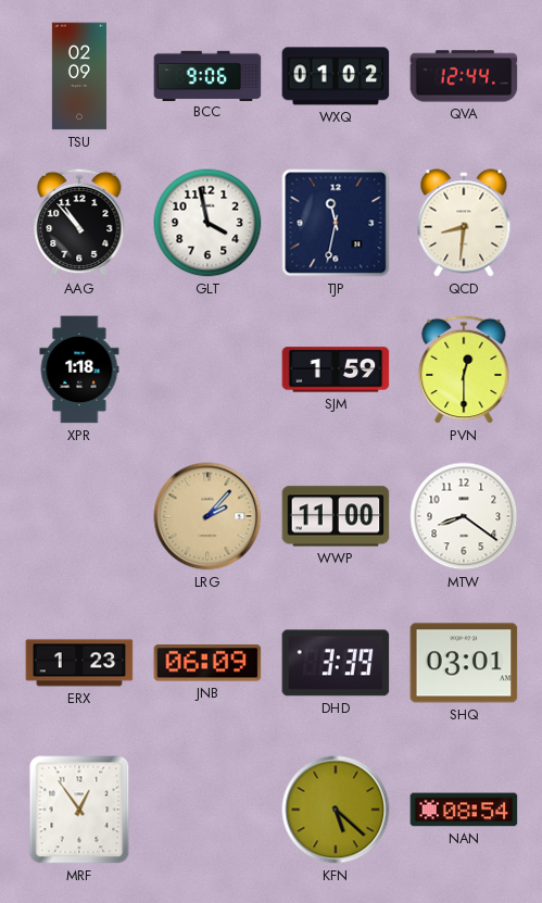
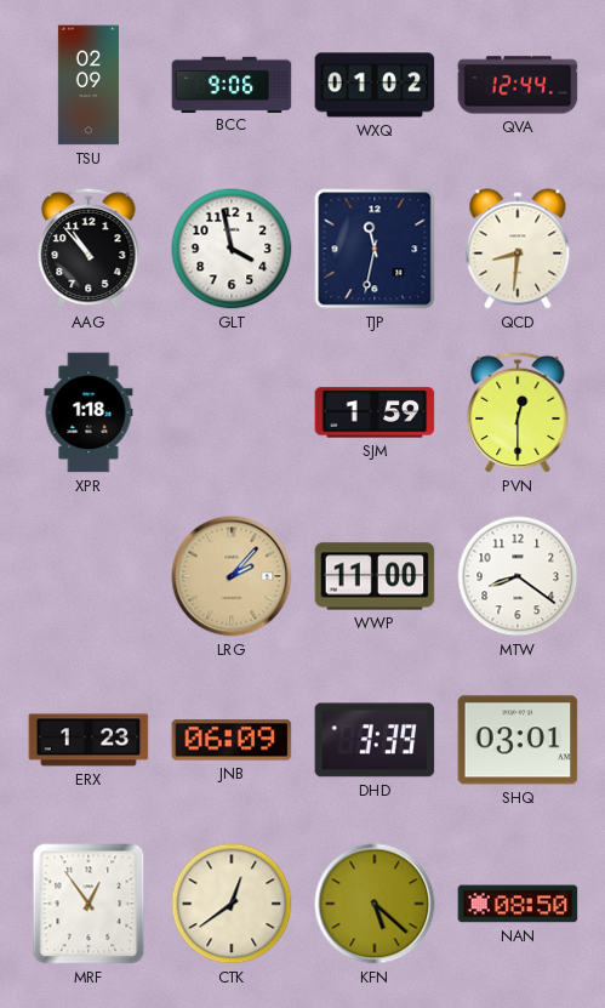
CTK: none -> 12:39 (232, 904)
NAN: 08:54 -> 08:50 (518, 904)
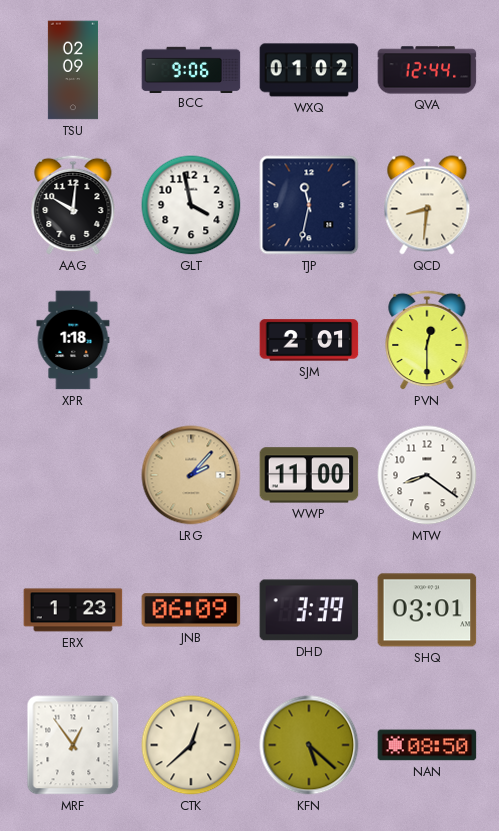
AAG: 10:53 -> 10:01 (73, 205)
SJM: 1:59 -> 2:01 (309, 340)
CTK: 12:39 -> 12:38 (191, 745)
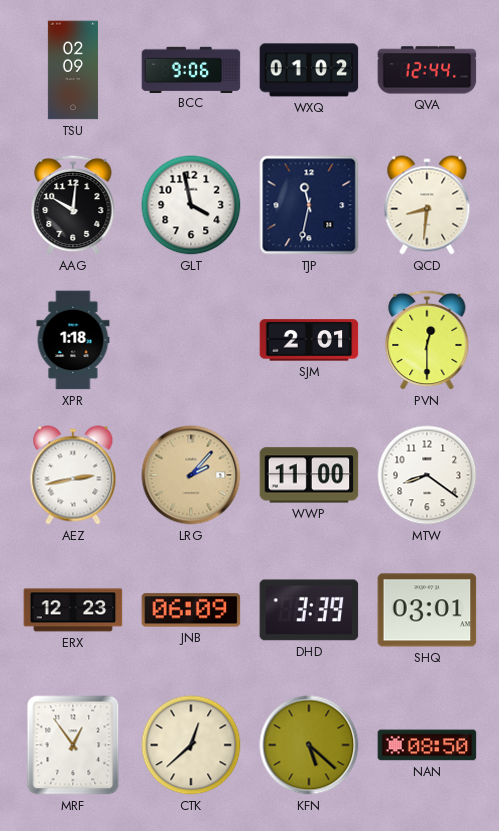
AEZ: none -> 2:43 (73, 475)
ERX: 1:23 -> 12:23 (73, 610)
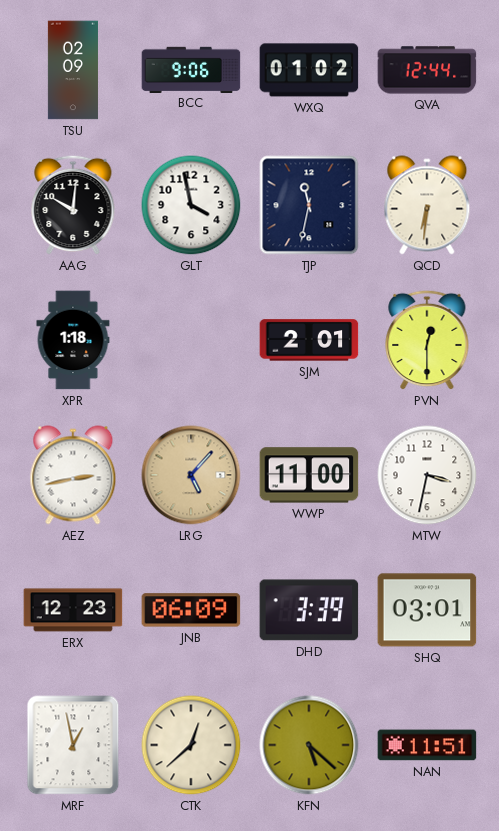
QCD: 8:31 -> 6:31 (427, 205)
LRG: 2:07 -> 5:07 (191, 475)
MTW: 8:21 -> 3:32 (427, 475)
MRF: 12:54 -> 12:58 (73, 745)
NAN: 08:50 -> 11:51 (427, 745)
